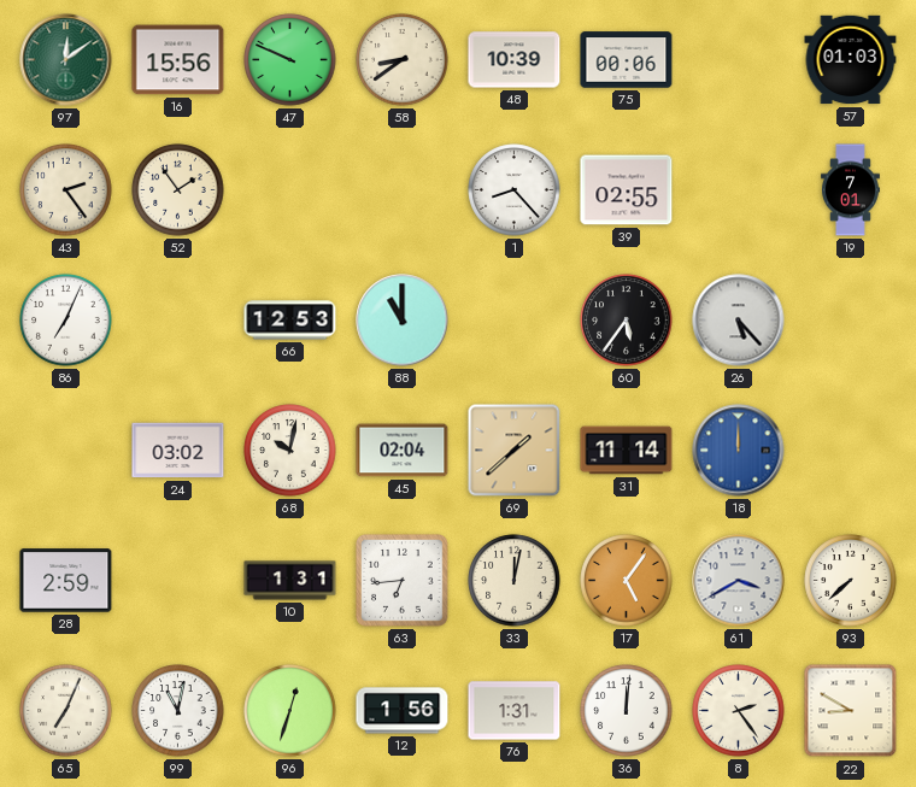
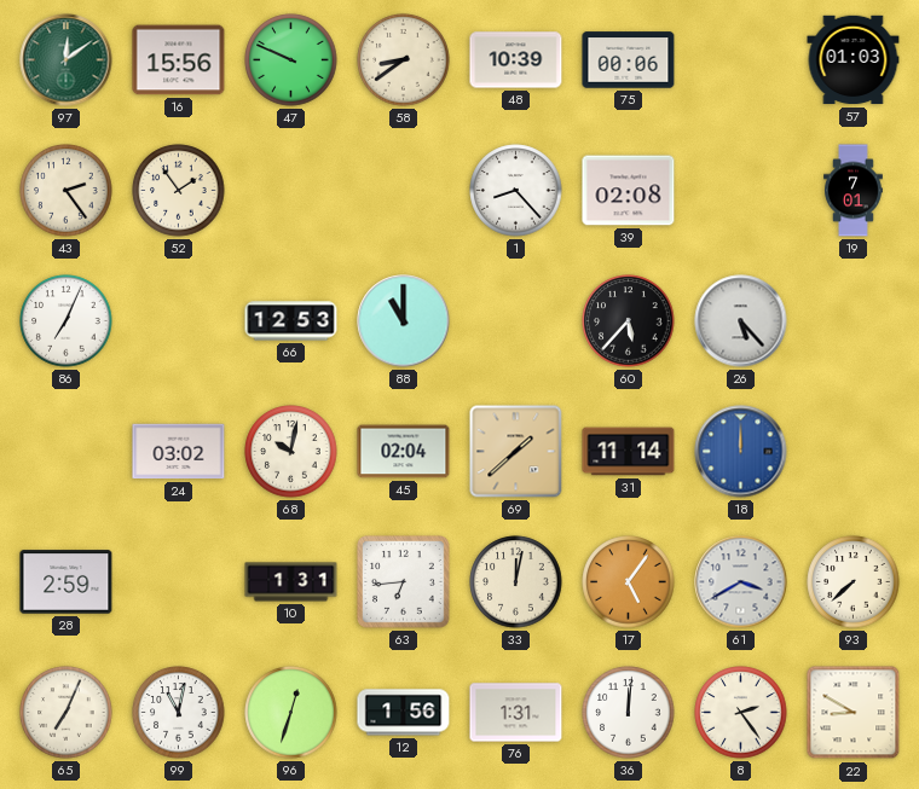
39: 02:55 -> 02:08 (629, 191)
60: 5:36 -> 5:37 (629, 321)
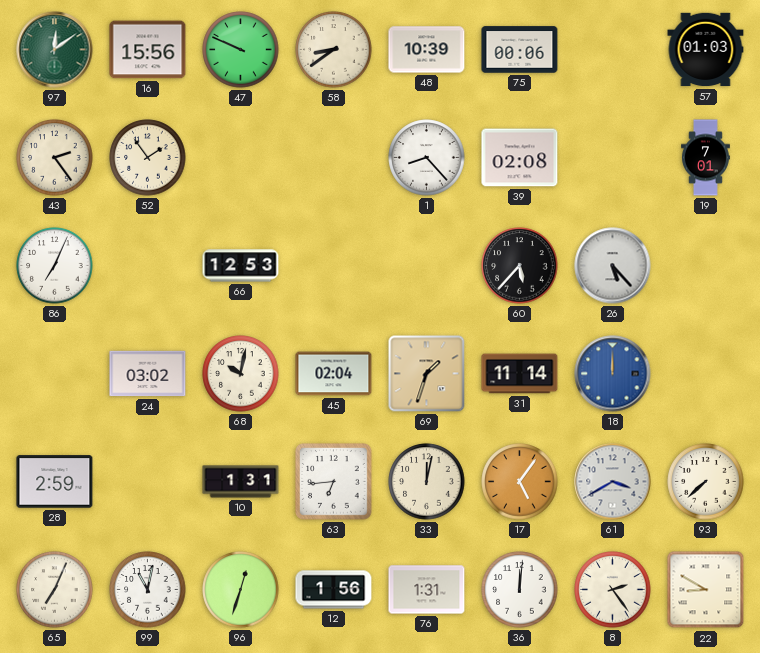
88: 11:00 -> none (404, 321)
69: 1:38 -> 1:33 (427, 374)
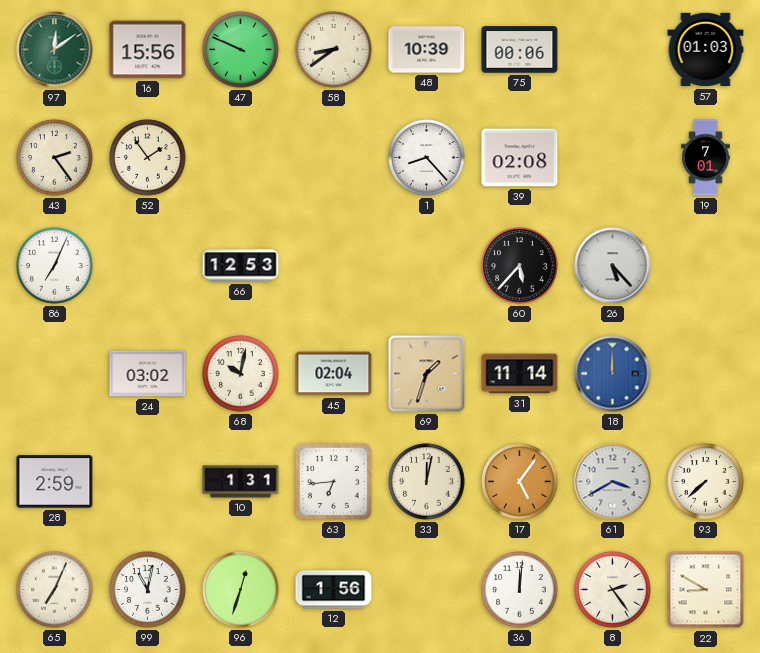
76: 1:31 -> none (427, 590)
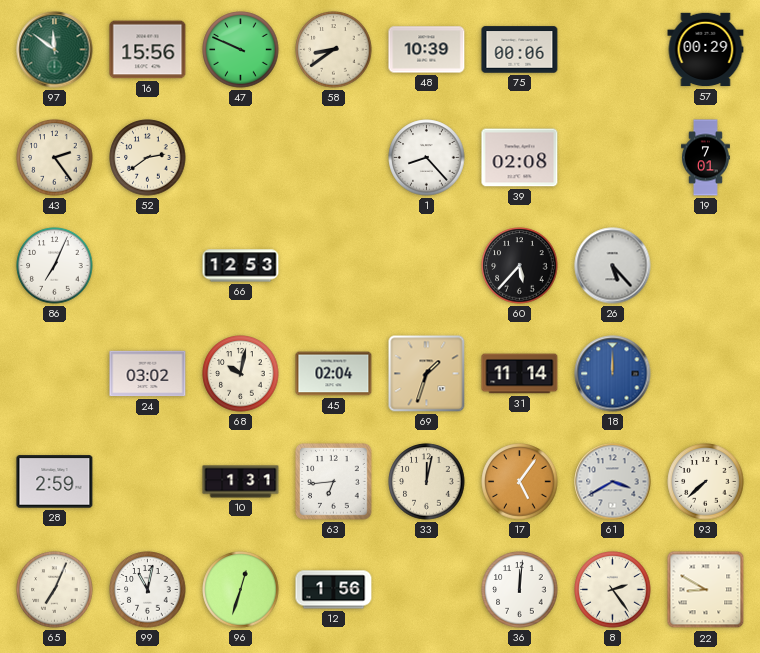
97: 12:09 -> 11:51 (55, 50)
57: 01:03 -> 00:29 (706, 50)
52: 1:54 -> 2:39 (148, 158)
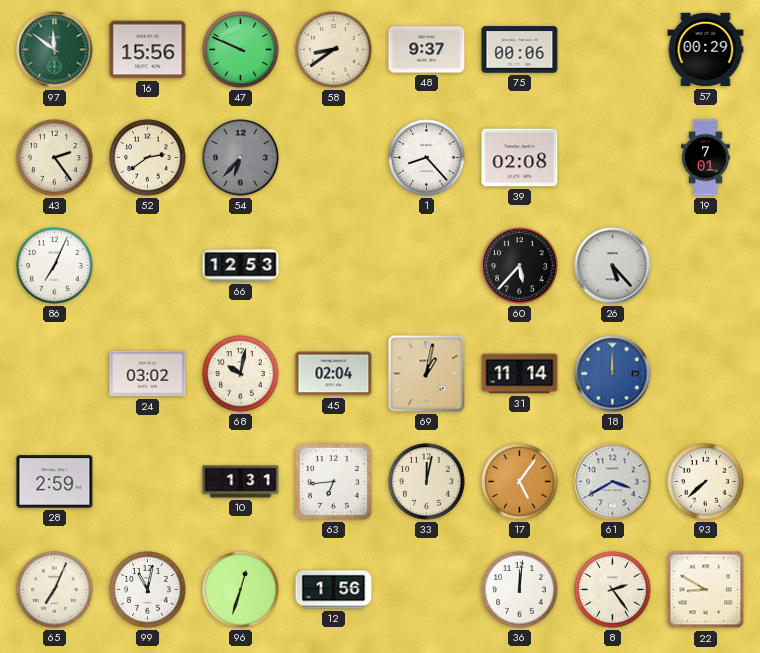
48: 10:39 -> 9:37 (427, 50)
54: none -> 6:37 (241, 158)
69: 1:33 -> 1:02 (427, 374)
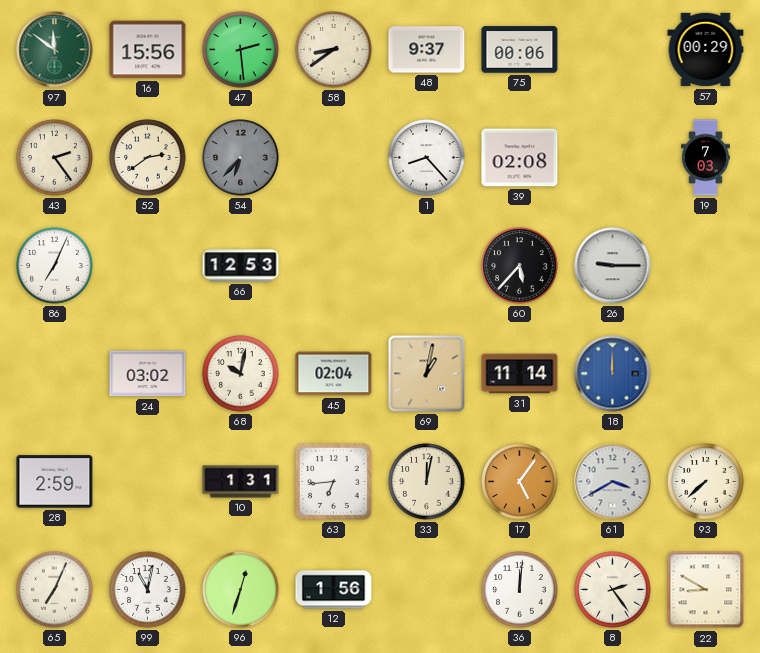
47: 9:49 -> 2:29 (241, 50)
19: 7:01 -> 7:03 (706, 158)
26: 5:23 -> 9:15 (613, 266)
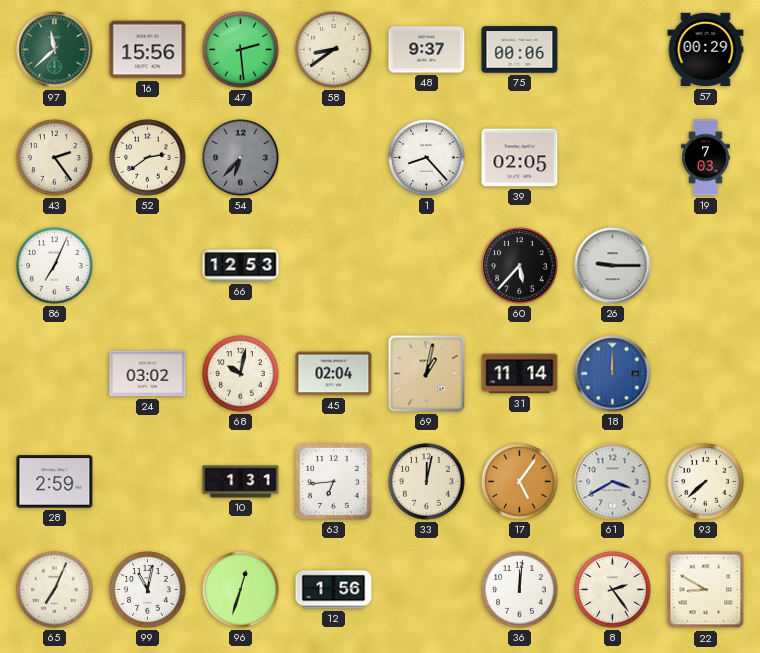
97: 11:51 -> 11:38 (55, 50)
39: 02:08 -> 02:05 (520, 158)
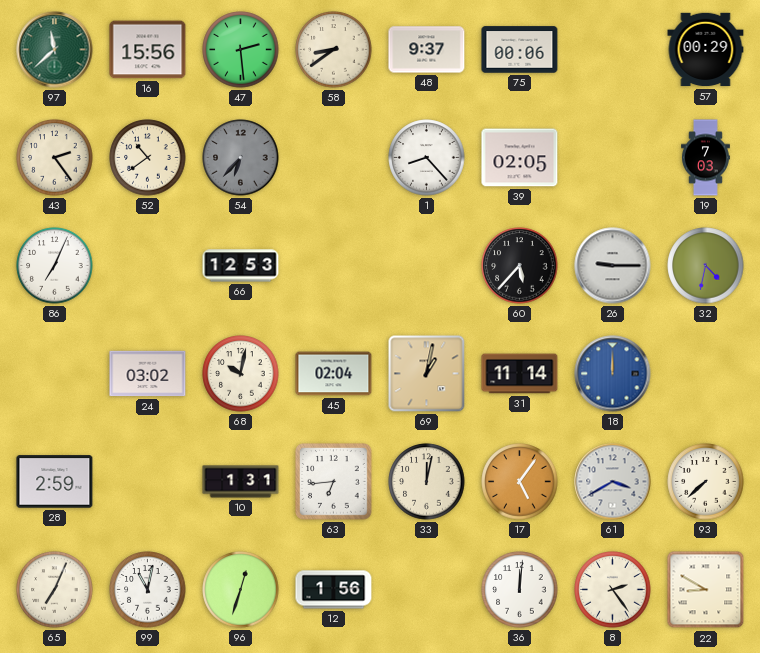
52: 2:39 -> 10:39 (148, 158)
32: none -> 4:32 (706, 266)
